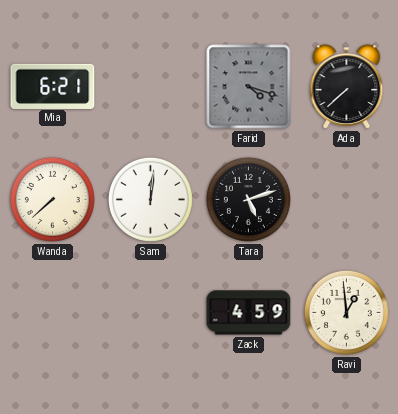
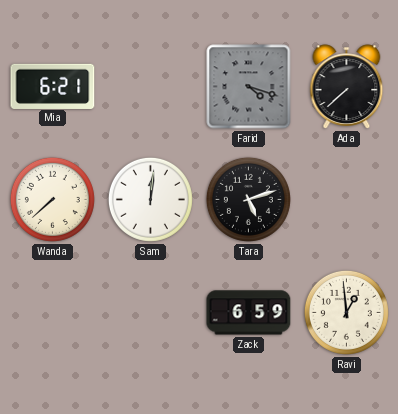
Zack: 4:59 -> 6:59 (249, 313)
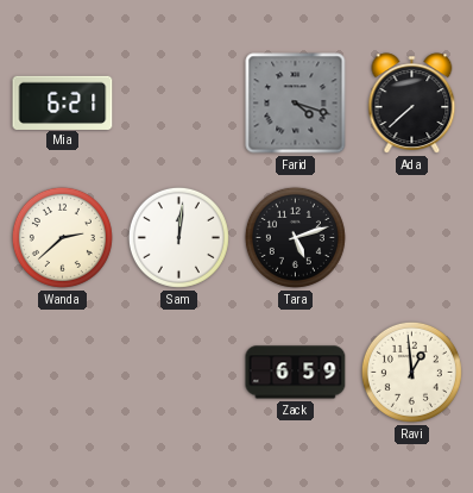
Wanda: 7:38 -> 2:38 (62, 237)
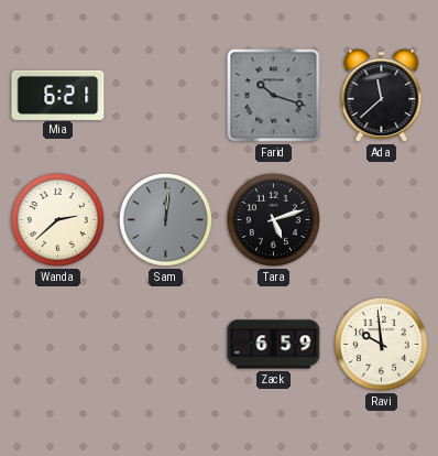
Farid: 4:18 -> 10:18 (274, 96)
Ada: 7:38 -> 11:38 (382, 96)
Sam dial: white -> grey (165, 219)
Ravi: 12:59 -> 9:59 (381, 344)
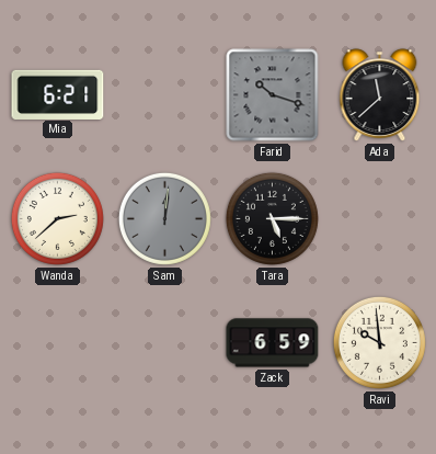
Tara: 5:12 -> 5:15 (272, 218)
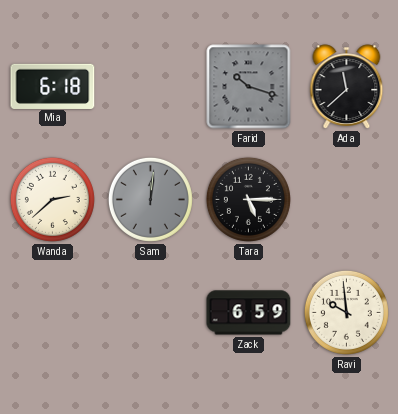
Mia: 6:21 -> 6:18 (53, 86)
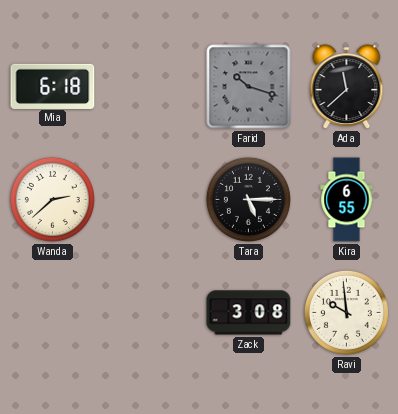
Sam: 12:01 -> none (150, 199)
Kira: none -> 6:55 (347, 200)
Zack: 6:59 -> 3:08 (249, 313)
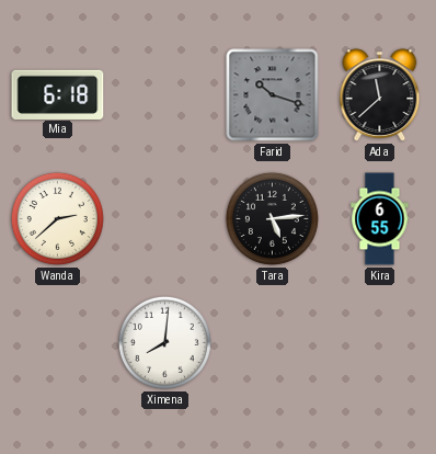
Tara: 5:15 -> 5:14 (272, 218)
Ximena: none -> 8:01 (164, 342)
Zack: 3:08 -> none (249, 313)
Ravi: 9:59 -> none (346, 312)
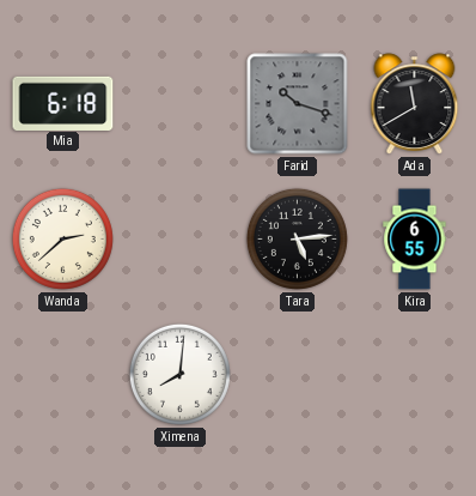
Ada: 11:38 -> 11:40 (415, 104)
